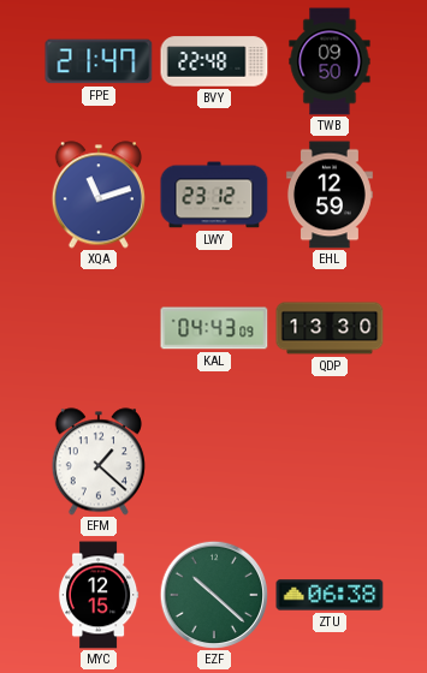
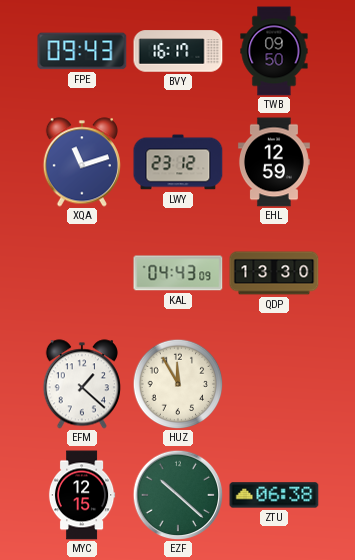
FPE: 21:47 -> 09:43 (82, 51)
BVY: 22:48 -> 16:17 (178, 51)
HUZ: none -> 11:55 (178, 384)
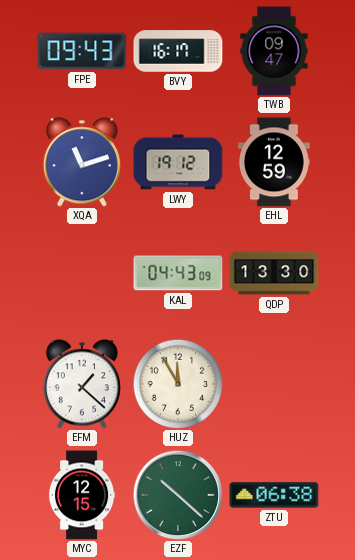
TWB: 09:50 -> 09:47 (274, 51)
LWY: 23:12 -> 19:12 (178, 162)
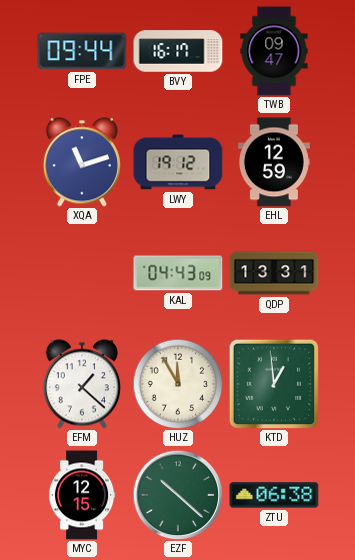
FPE: 09:43 -> 09:44 (82, 51)
QDP: 13:30 -> 13:31 (274, 273)
KTD: none -> 12:59 (274, 384)
